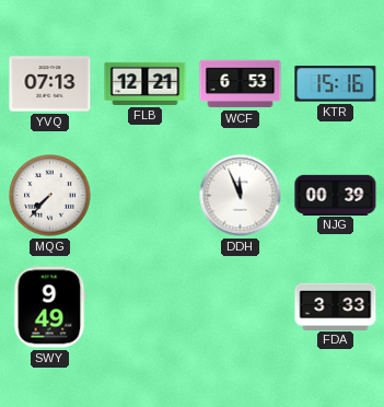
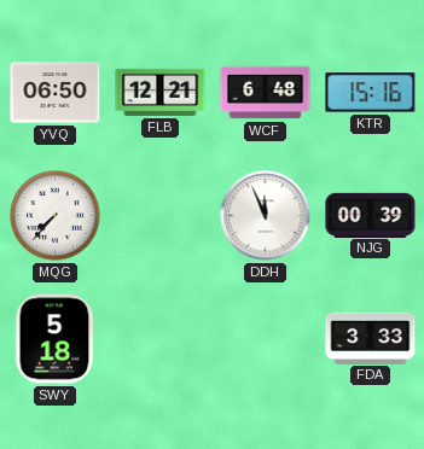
YVQ: 07:13 -> 06:50 (56, 93)
WCF: 6:53 -> 6:48 (266, 93)
SWY: 9:49 -> 5:18 (54, 339)
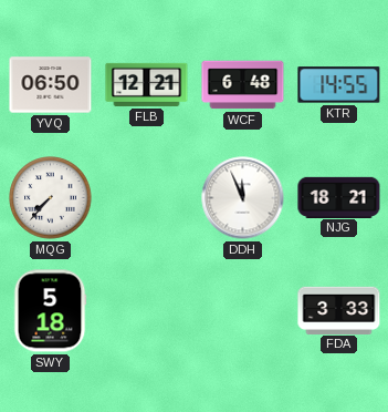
KTR: 15:16 -> 14:55 (339, 85)
NJG: 00:39 -> 18:21 (339, 197)
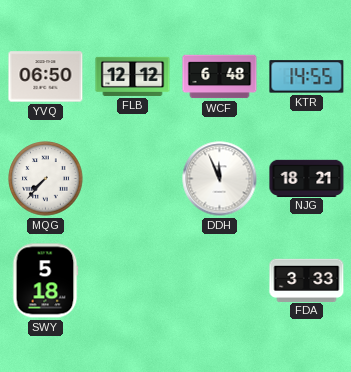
FLB: 12:21 -> 12:12 (133, 76)
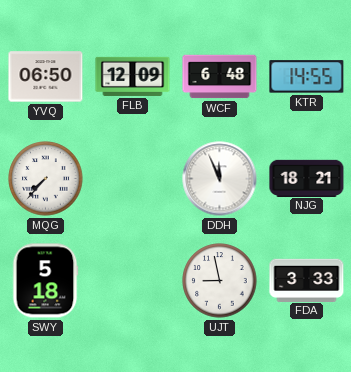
FLB: 12:12 -> 12:09 (133, 76)
UJT: none -> 8:58 (220, 281)
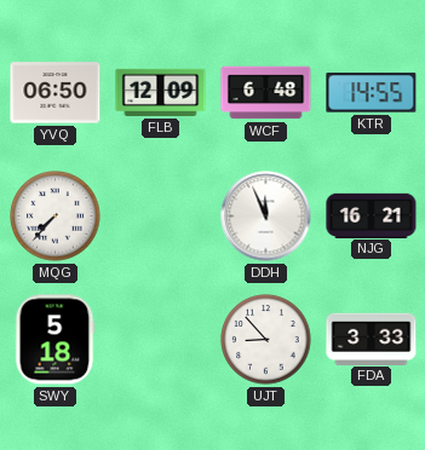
NJG: 18:21 -> 16:21 (372, 215)
UJT: 8:58 -> 8:53 (266, 340)
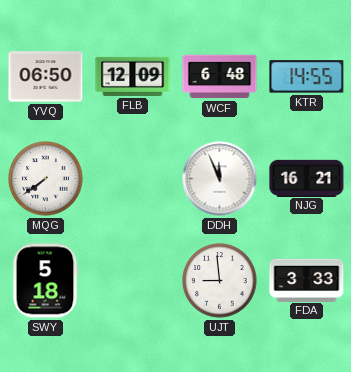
MQG: 7:37 -> 7:39 (46, 179)
UJT: 8:53 -> 8:59 (220, 281)
